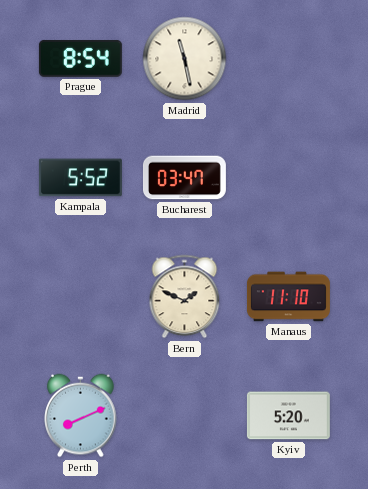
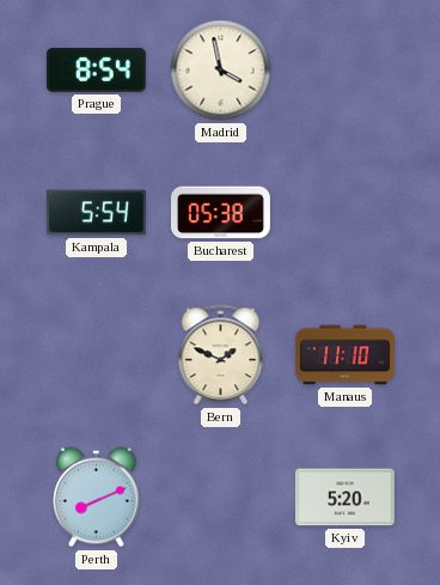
Madrid: 11:28 -> 3:58 (221, 71)
Kampala: 5:52 -> 5:54 (96, 213)
Bucharest: 03:47 -> 05:38 (220, 213)
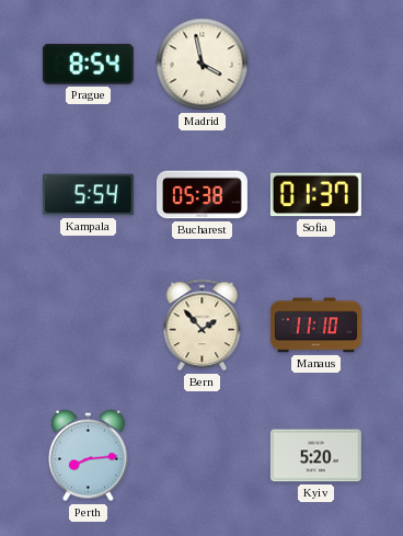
Sofia: none -> 01:37 (315, 195)
Bern: 1:49 -> 1:53 (203, 326)
Perth: 8:11 -> 8:14 (89, 456)
